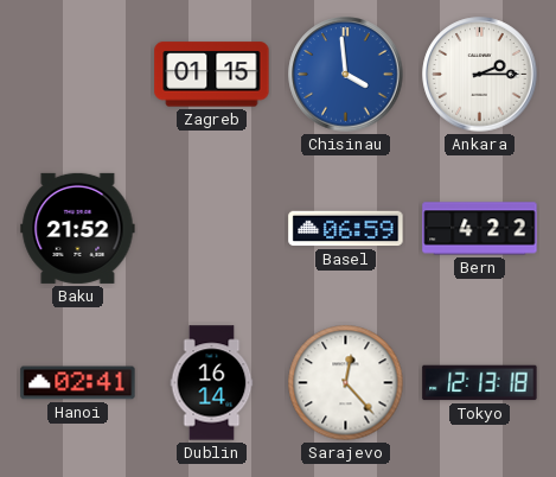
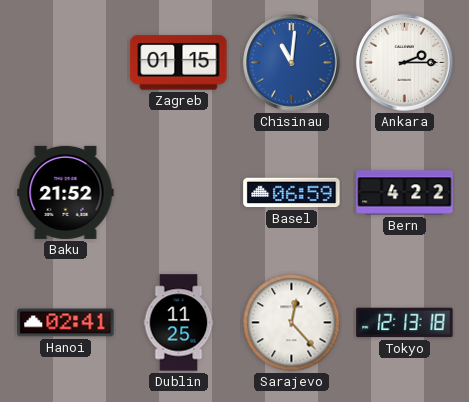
Chisinau: 3:59 -> 11:01 (292, 63)
Dublin: 16:14 -> 11:25 (179, 323)
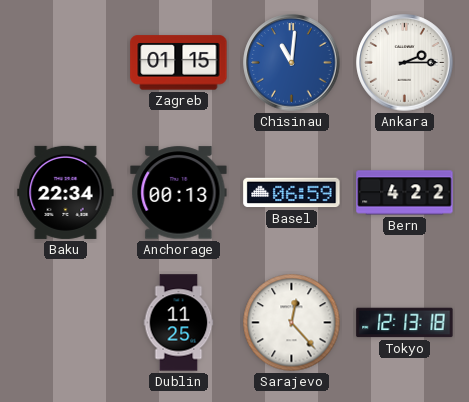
Baku: 21:52 -> 22:34 (66, 192)
Anchorage: none -> 00:13 (179, 193)
Hanoi: 02:41 -> none (66, 323)
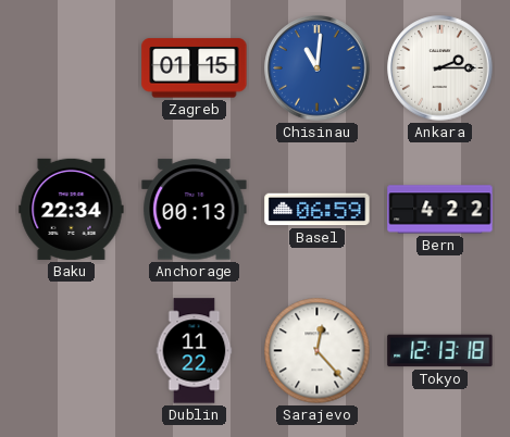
Dublin: 11:25 -> 11:22 (195, 351)
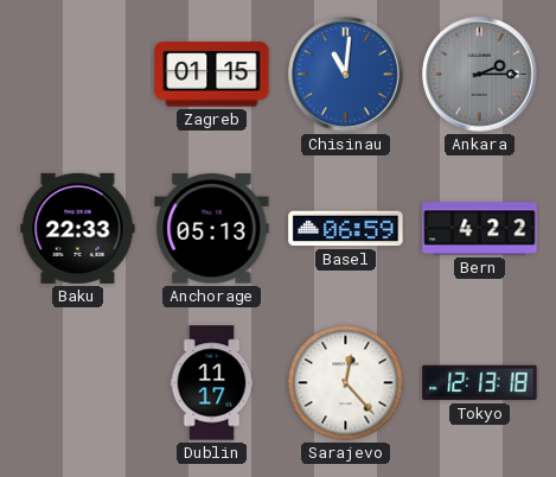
Ankara dial: white -> grey (480, 75)
Baku: 22:34 -> 22:33 (78, 228)
Anchorage: 00:13 -> 05:13 (212, 229)
Dublin: 11:22 -> 11:17 (212, 383)
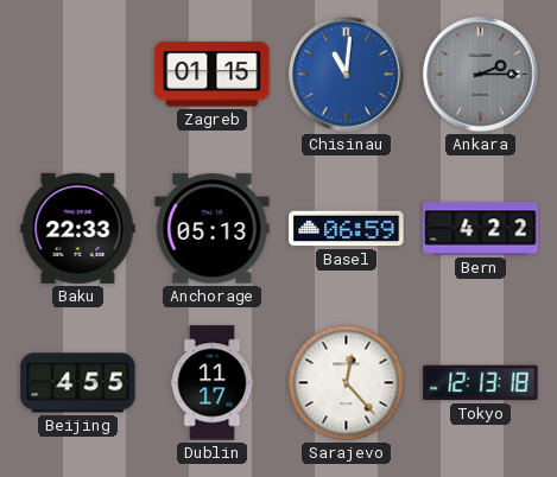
Beijing: none -> 4:55 (78, 383)
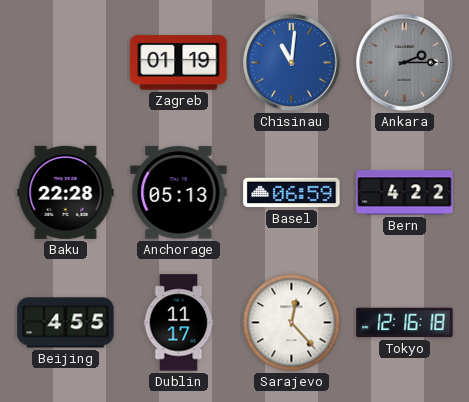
Zagreb: 01:15 -> 01:19 (179, 63)
Baku: 22:33 -> 22:28 (66, 192)
Tokyo: 12:13 -> 12:16 (405, 323)
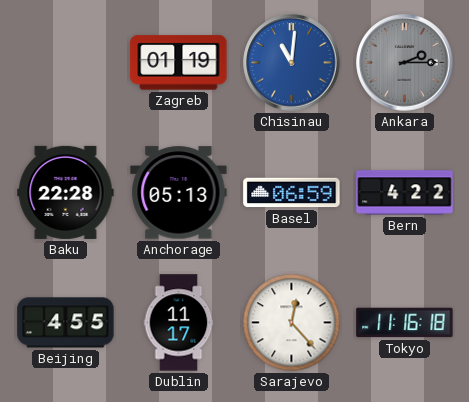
Tokyo: 12:16 -> 11:16 (405, 323)
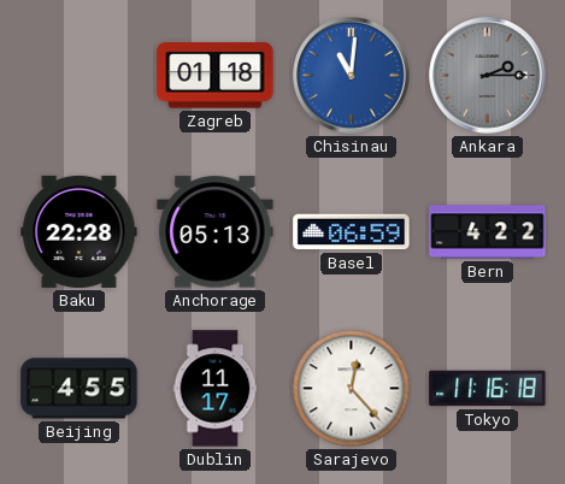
Zagreb: 01:19 -> 01:18 (216, 76)
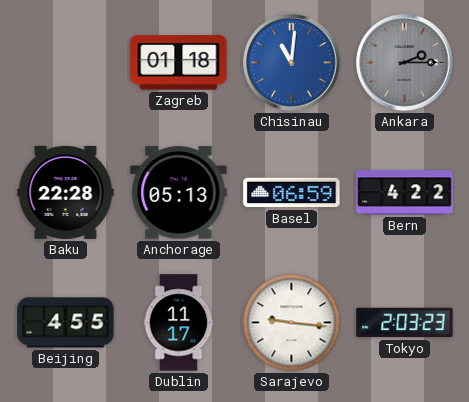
Sarajevo: 12:23 -> 9:16 (292, 323)
Tokyo: 11:16 -> 2:03 (405, 323)
